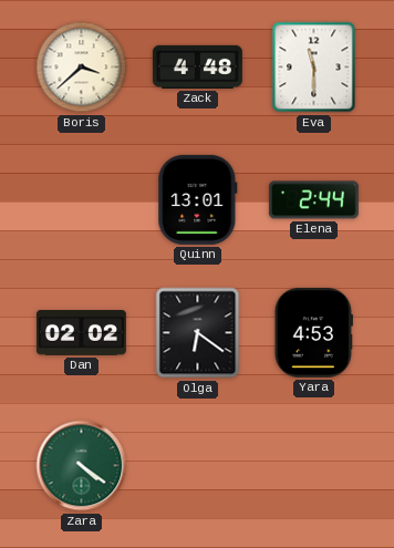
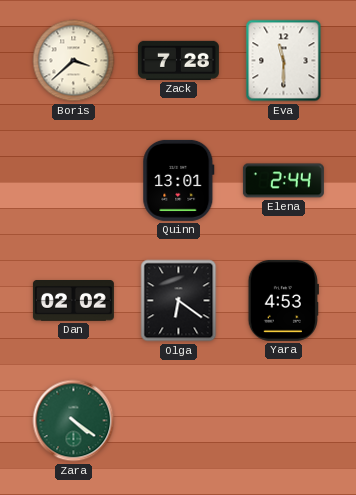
Zack: 4:48 -> 7:28 (178, 60)
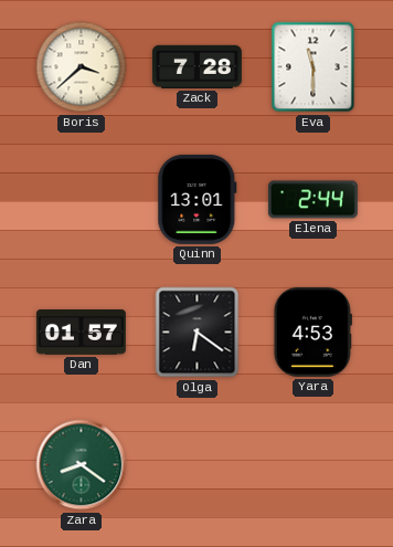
Dan: 02:02 -> 01:57 (81, 333)
Zara: 4:21 -> 8:21 (82, 465)
